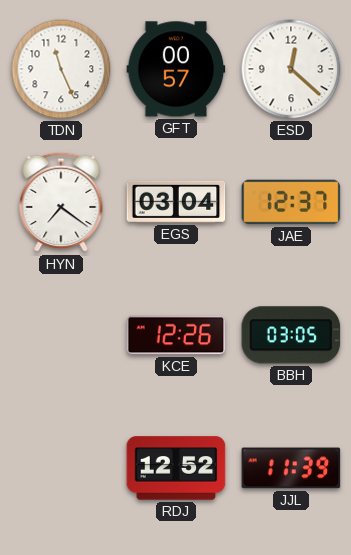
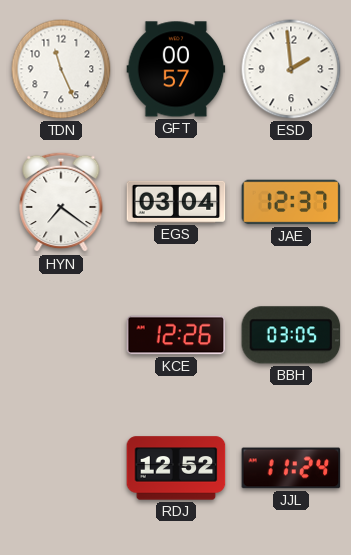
ESD: 12:22 -> 1:59 (291, 69)
JJL: 11:39 -> 11:24 (291, 468)
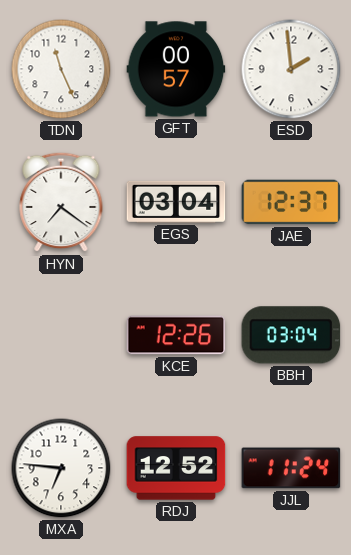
BBH: 03:05 -> 03:04 (291, 335)
MXA: none -> 6:46 (61, 468)
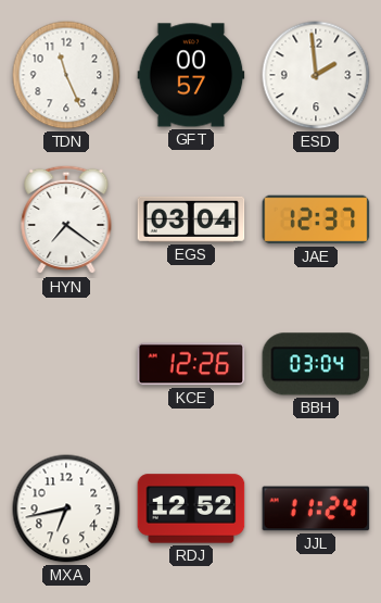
MXA: 6:46 -> 6:43 (66, 508)
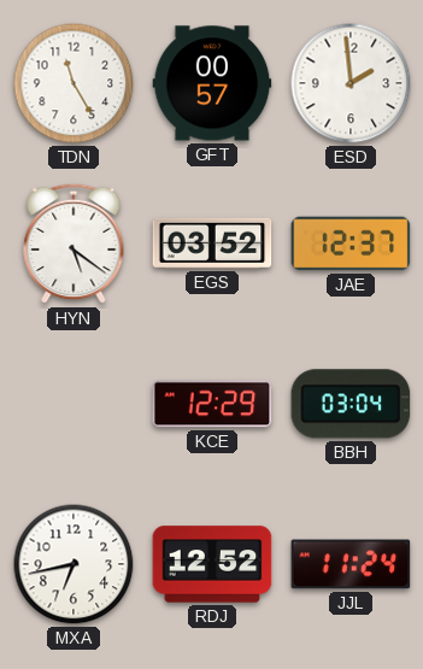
TDN: 11:26 -> 11:25 (74, 83)
HYN: 7:21 -> 5:21 (74, 243)
EGS: 03:04 -> 03:52 (212, 243)
KCE: 12:26 -> 12:29 (212, 404)
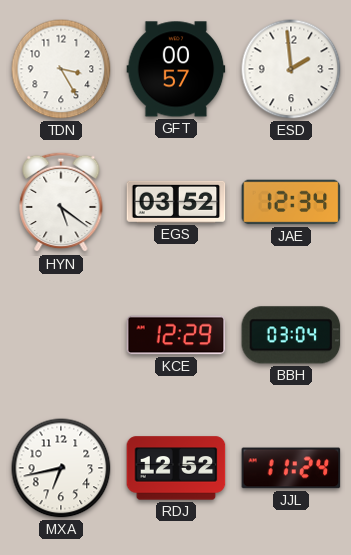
TDN: 11:25 -> 3:25 (61, 69)
JAE: 12:37 -> 12:34 (291, 202)
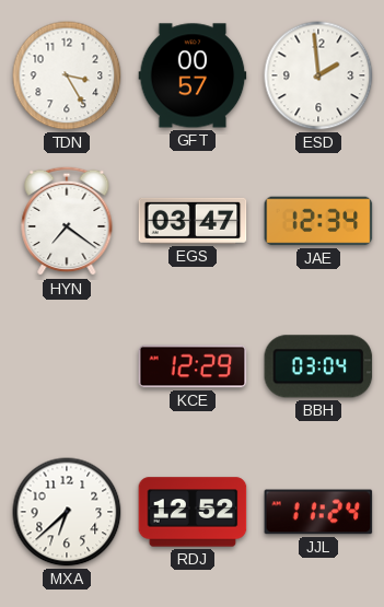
HYN: 5:21 -> 7:21 (67, 221)
EGS: 03:52 -> 03:47 (193, 221)
MXA: 6:43 -> 6:38 (67, 512)
